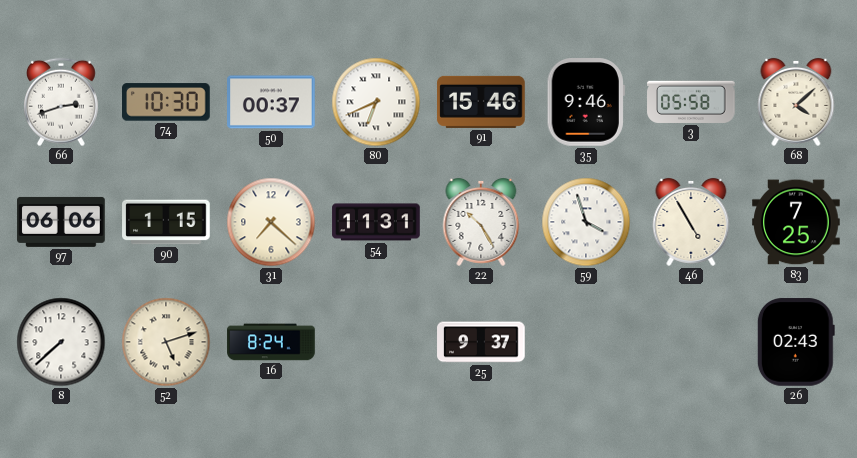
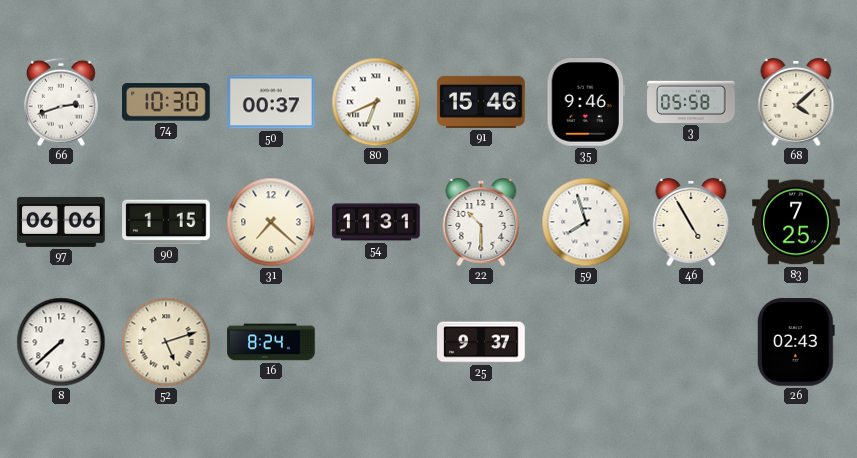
22: 10:25 -> 10:30 (481, 222)
59: 3:57 -> 7:57 (586, 222)
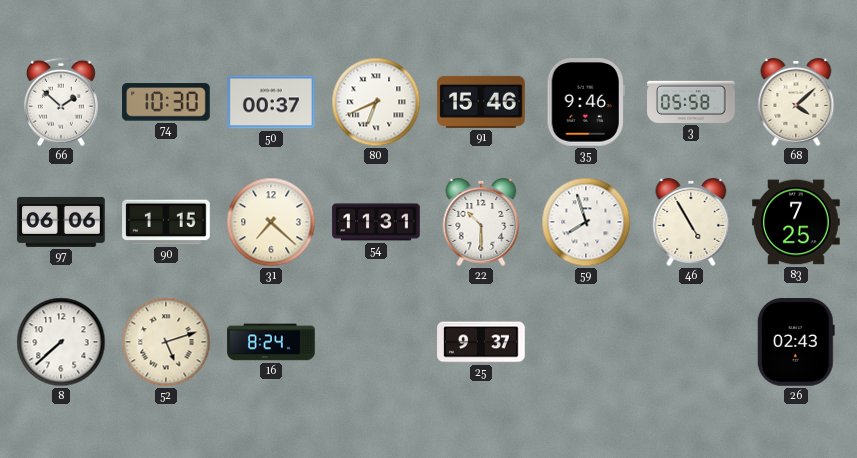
66: 2:42 -> 1:52 (61, 102)
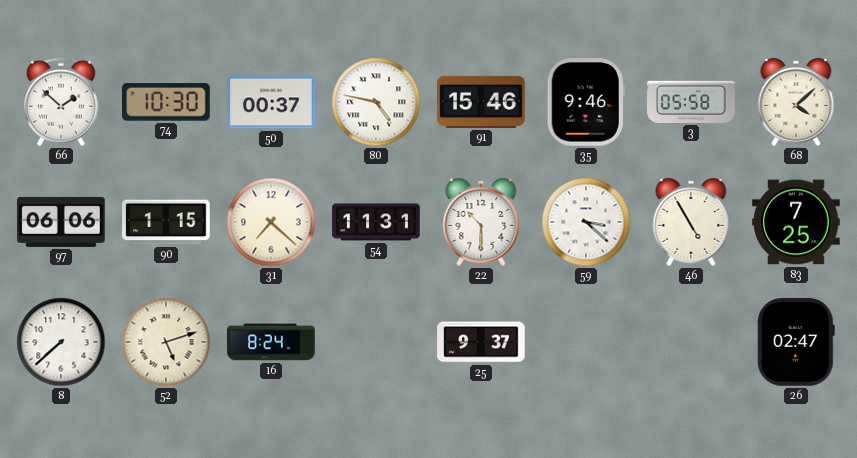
80: 6:41 -> 4:47 (376, 102)
59: 7:57 -> 3:22 (586, 222)
26: 02:43 -> 02:47 (796, 342)
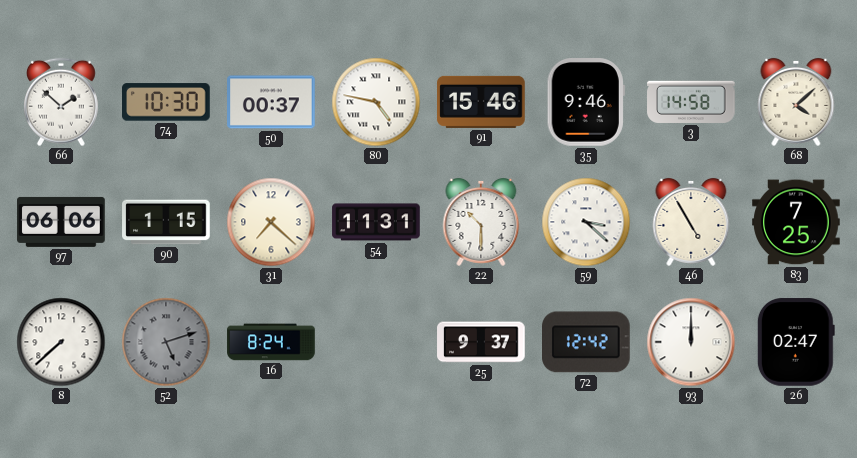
3: 05:58 -> 14:58 (691, 102)
52 dial: cream -> grey (166, 342)
72: none -> 12:42 (587, 342)
93: none -> 12:00 (691, 342)
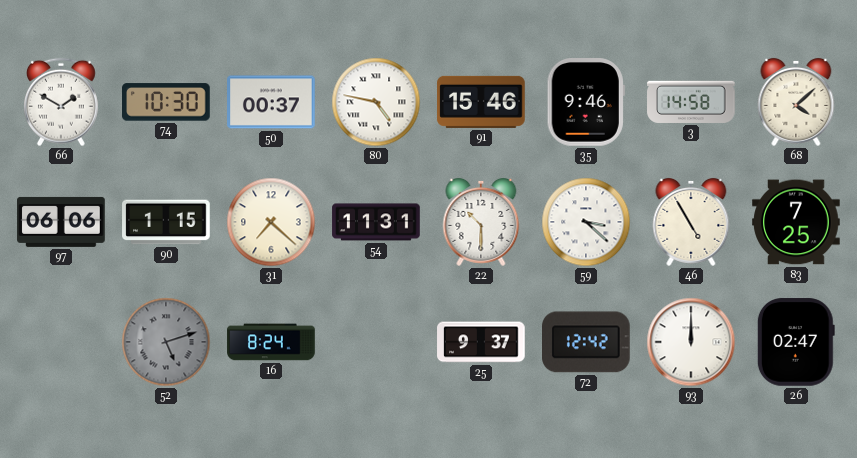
66: 1:52 -> 1:50 (61, 102)
8: 7:38 -> none (61, 342)
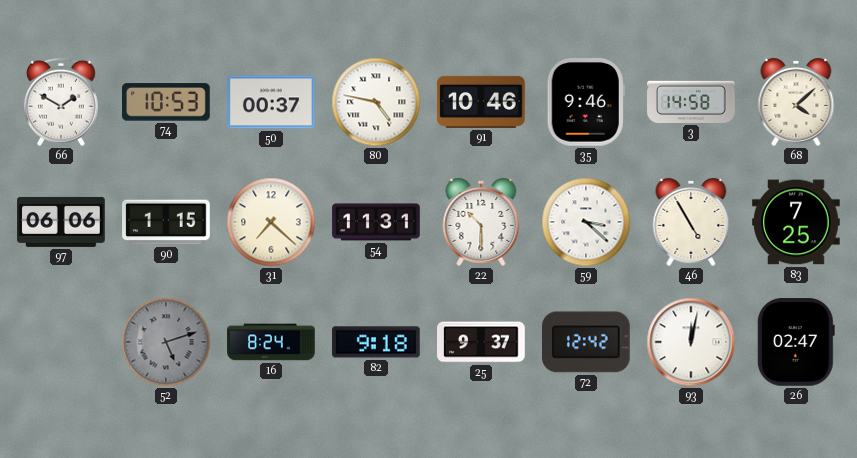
74: 10:30 -> 10:53 (167, 102)
91: 15:46 -> 10:46 (481, 102)
82: none -> 9:18 (376, 342)
93: 12:00 -> 12:02 (691, 342)
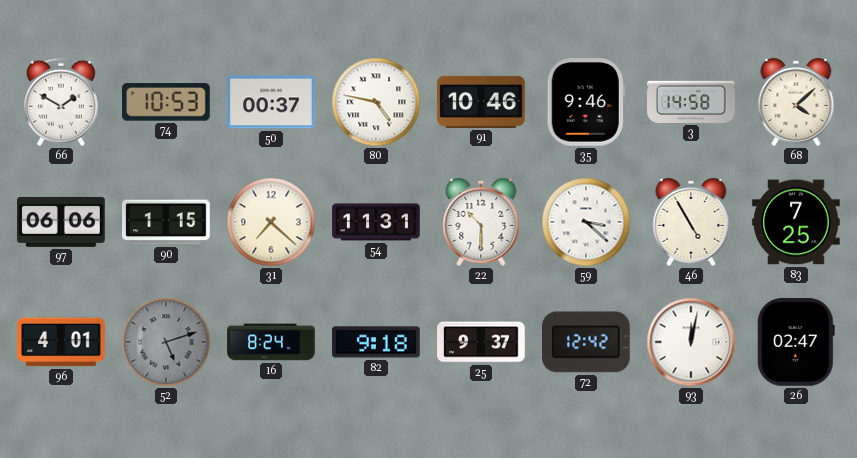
96: none -> 4:01 (61, 342)
